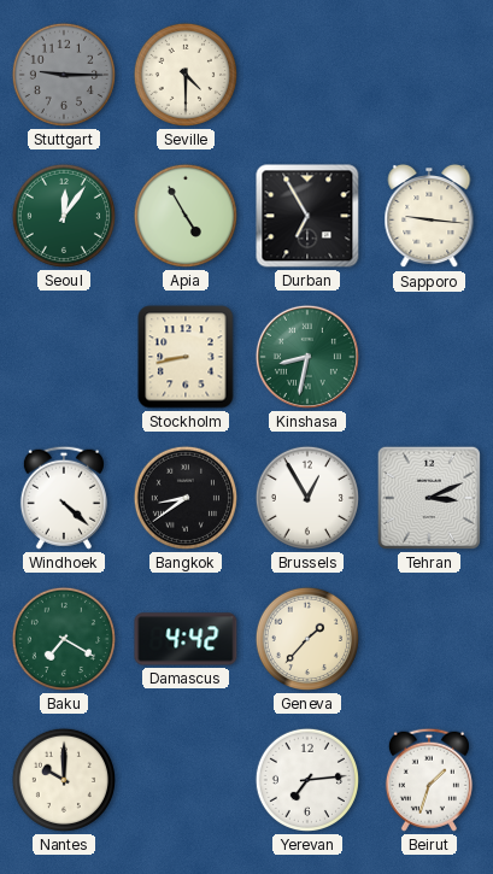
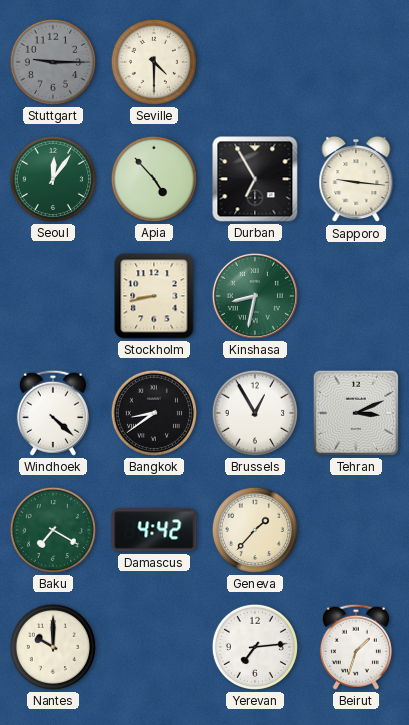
Apia: 4:55 -> 4:53 (154, 179)
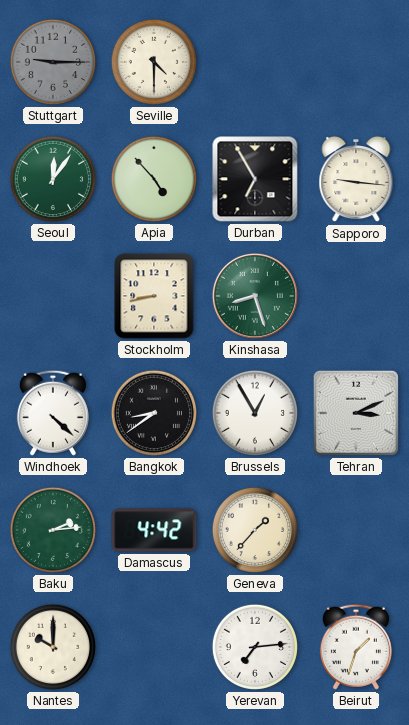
Kinshasa: 8:32 -> 8:27 (255, 296)
Baku: 7:20 -> 2:14 (53, 530)
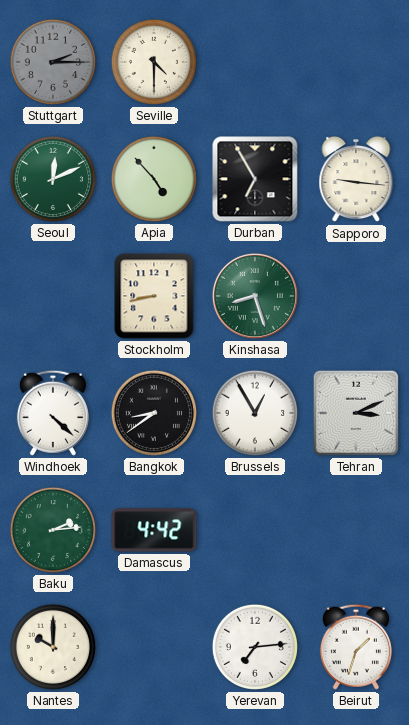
Stuttgart: 9:15 -> 2:15 (53, 62)
Seoul: 12:06 -> 12:11 (53, 179)
Geneva: 1:37 -> none (255, 530)
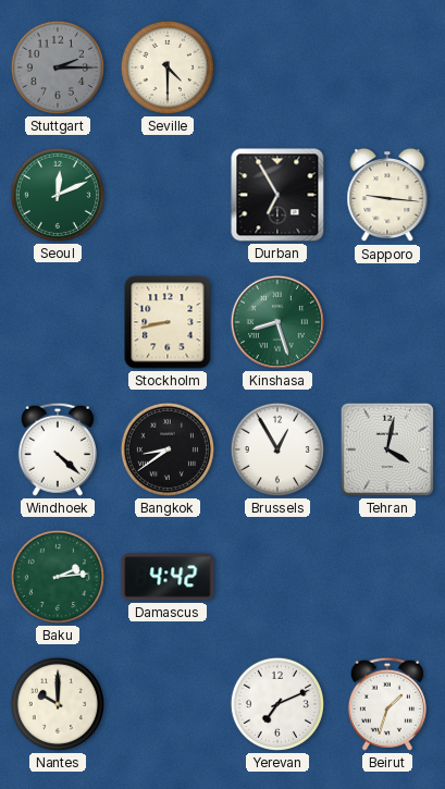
Apia: 4:53 -> none (154, 179)
Tehran: 3:11 -> 4:02 (387, 449)
Yerevan: 7:14 -> 7:11 (277, 704)
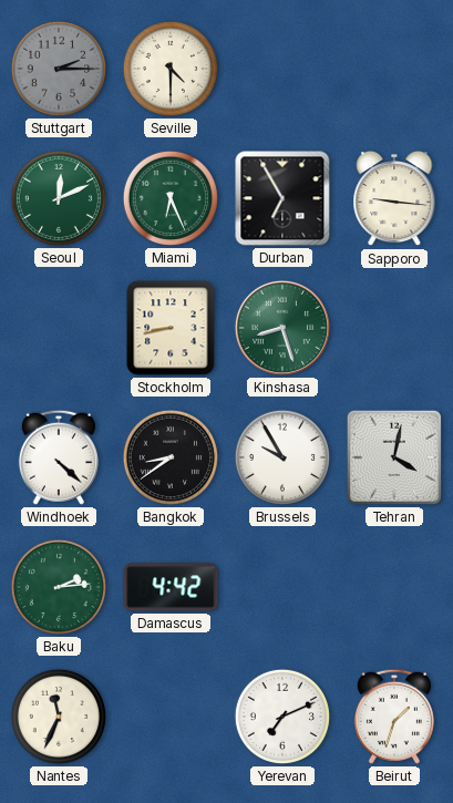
Miami: none -> 6:26 (171, 198)
Brussels: 12:55 -> 9:55 (282, 457)
Nantes: 10:00 -> 11:34 (59, 717)
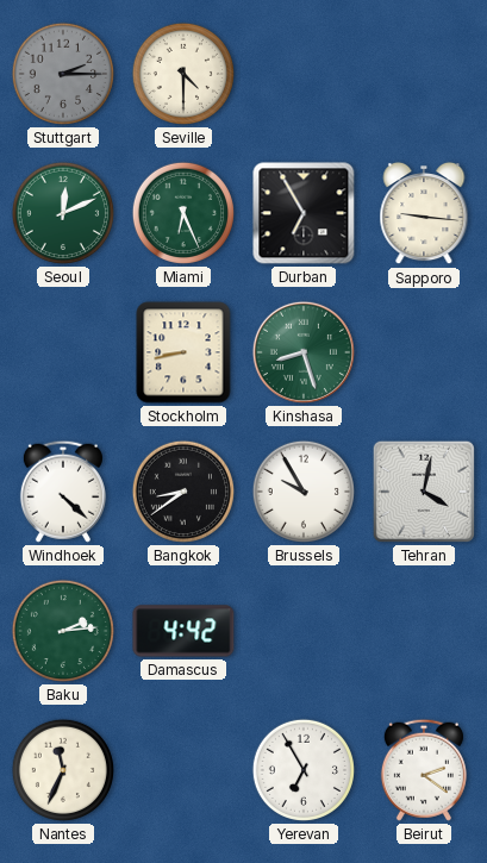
Yerevan: 7:11 -> 6:55 (304, 770)
Beirut: 1:33 -> 2:21 (424, 770)
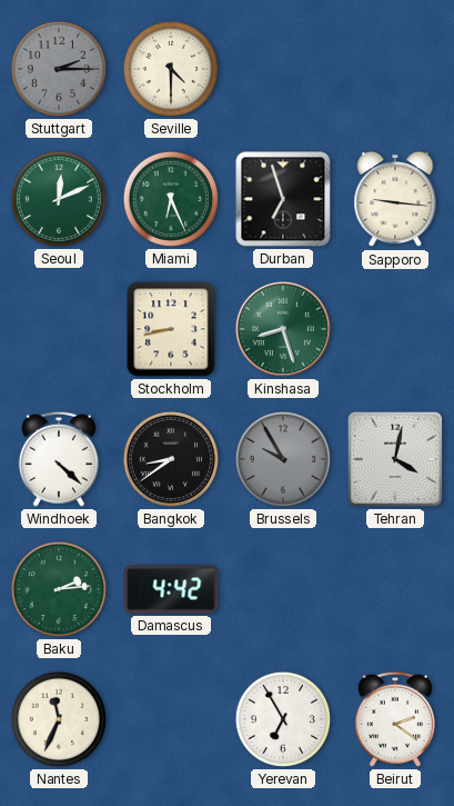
Durban: 6:55 -> 6:57 (283, 199)
Brussels dial: white -> grey (283, 459)
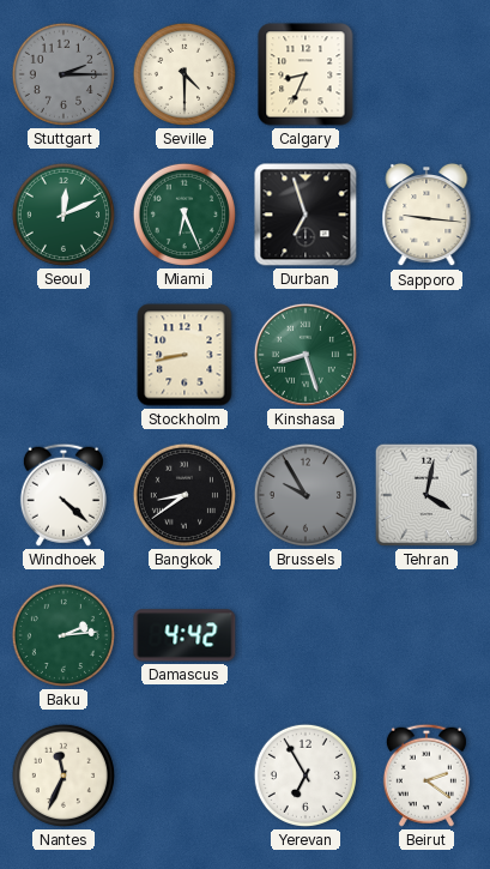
Calgary: none -> 8:34 (306, 74)
